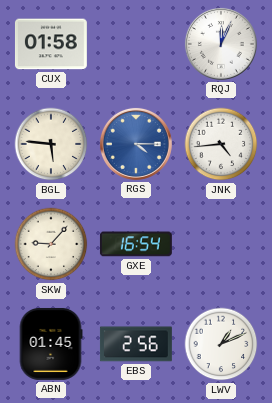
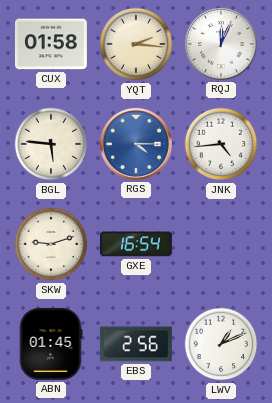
YQT: none -> 2:16 (136, 44)
SKW: 9:07 -> 9:12 (51, 244)
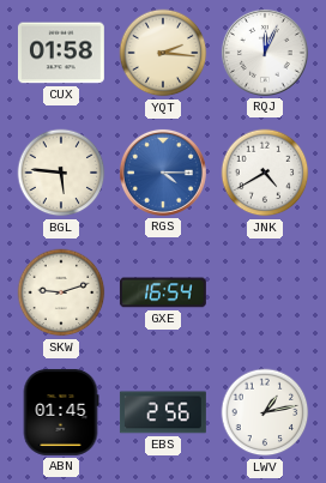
JNK: 4:44 -> 4:40 (265, 173)
LWV: 1:11 -> 1:13 (265, 412)
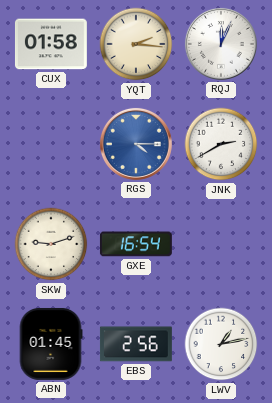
BGL: 5:46 -> none (61, 173)
JNK: 4:40 -> 2:40 (221, 144)
